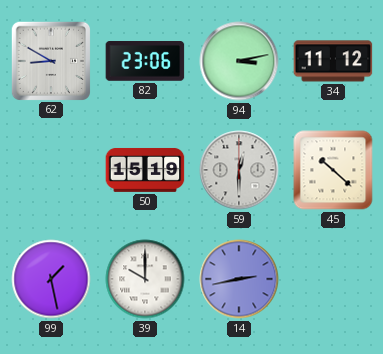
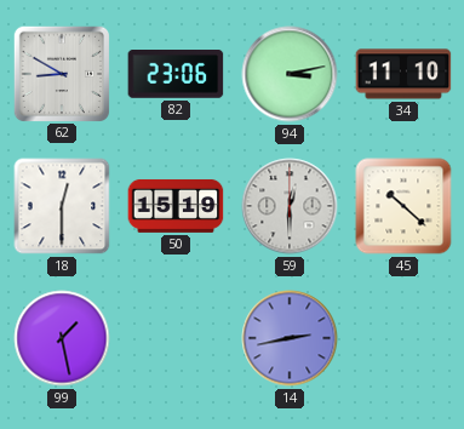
34: 11:12 -> 11:10 (403, 74)
18: none -> 12:30 (62, 206)
39: 10:00 -> none (145, 279)
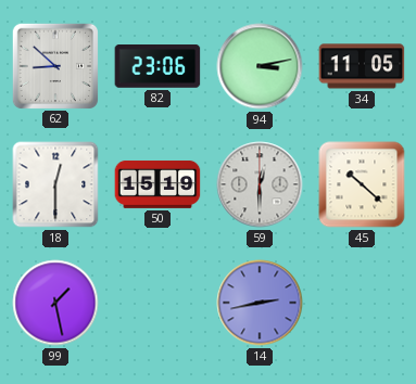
62: 8:50 -> 8:52 (54, 65)
34: 11:10 -> 11:05 (362, 66)
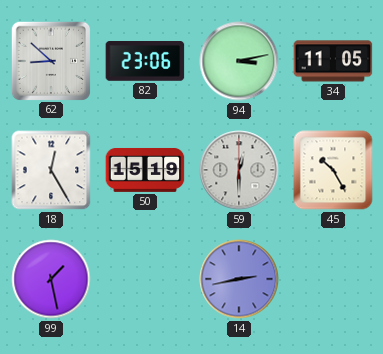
18: 12:30 -> 12:25 (51, 170)
45: 10:22 -> 10:25 (333, 170)
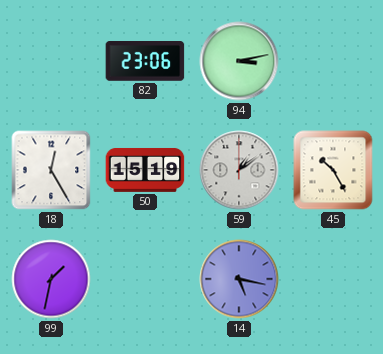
62: 8:52 -> none (50, 60)
34: 11:05 -> none (333, 61)
59: 12:30 -> 1:09 (239, 170)
99: 1:28 -> 1:32 (51, 279)
14: 2:43 -> 5:17 (239, 279)
